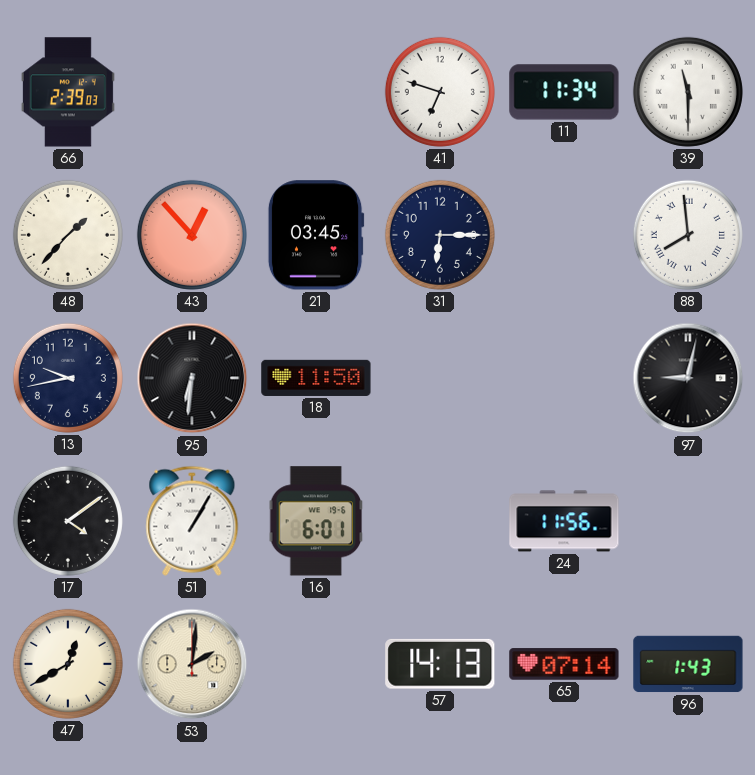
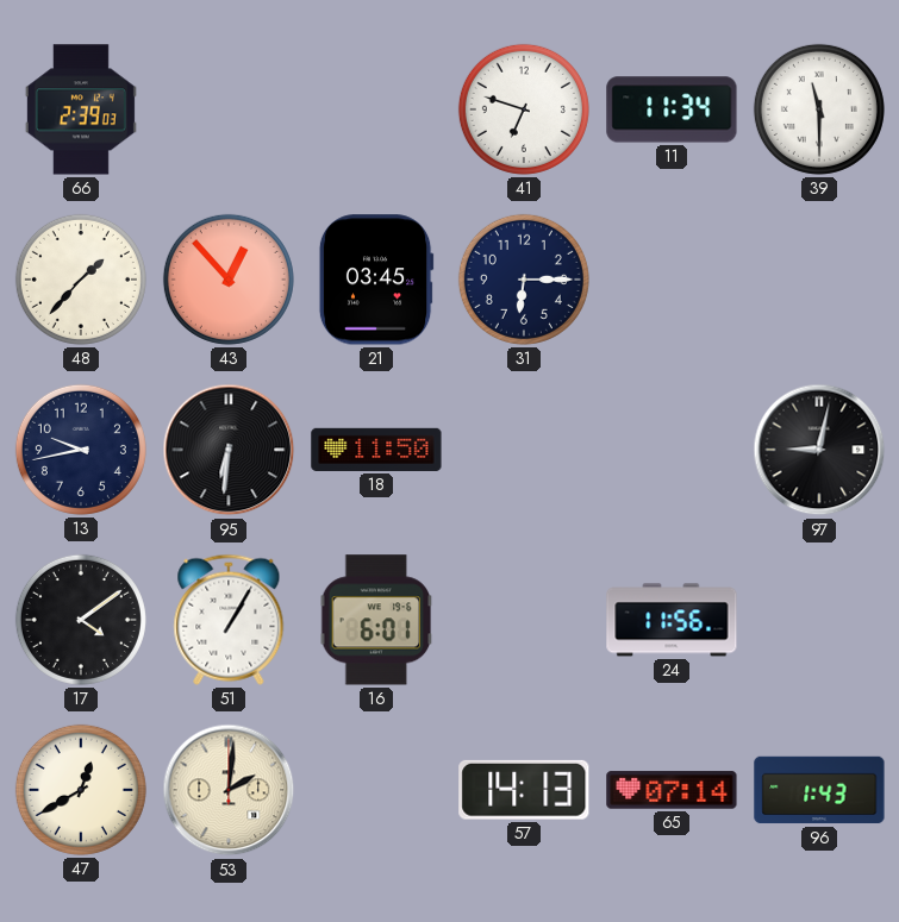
88: 7:59 -> none (688, 235)
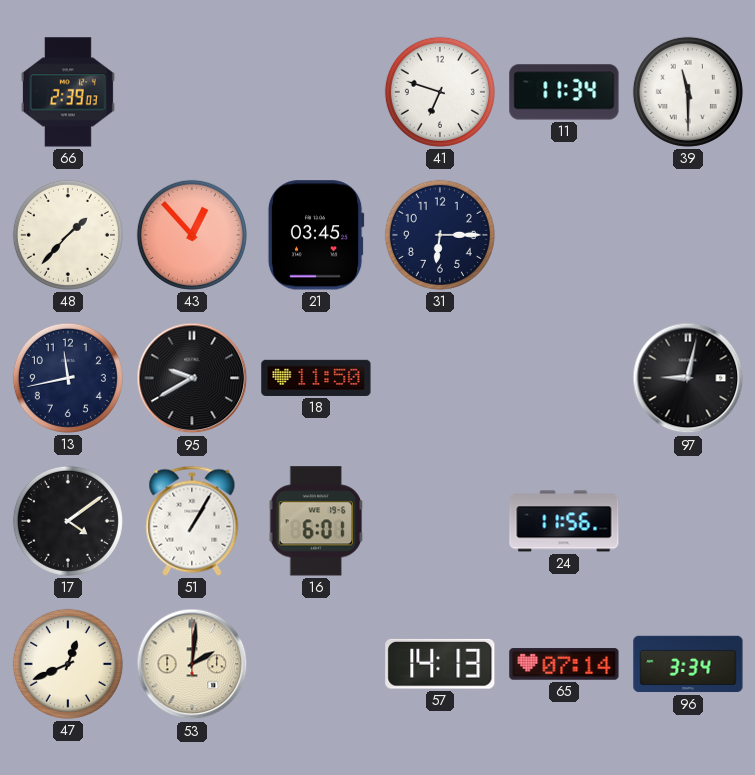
13: 9:43 -> 11:43 (68, 378)
95: 6:31 -> 9:40 (192, 378)
47: 12:40 -> 12:41 (68, 664)
96: 1:43 -> 3:34 (688, 664)
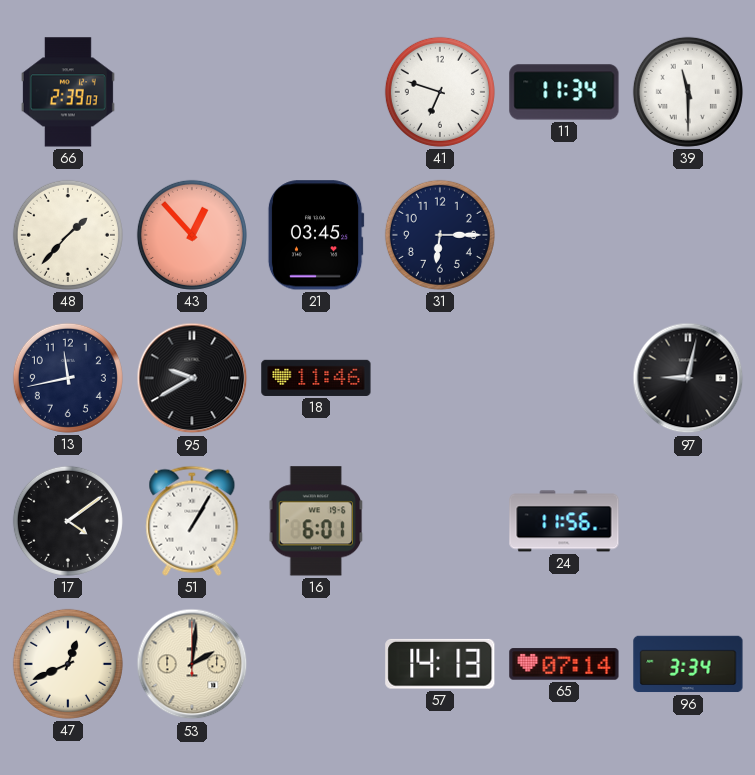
18: 11:50 -> 11:46 (316, 378)
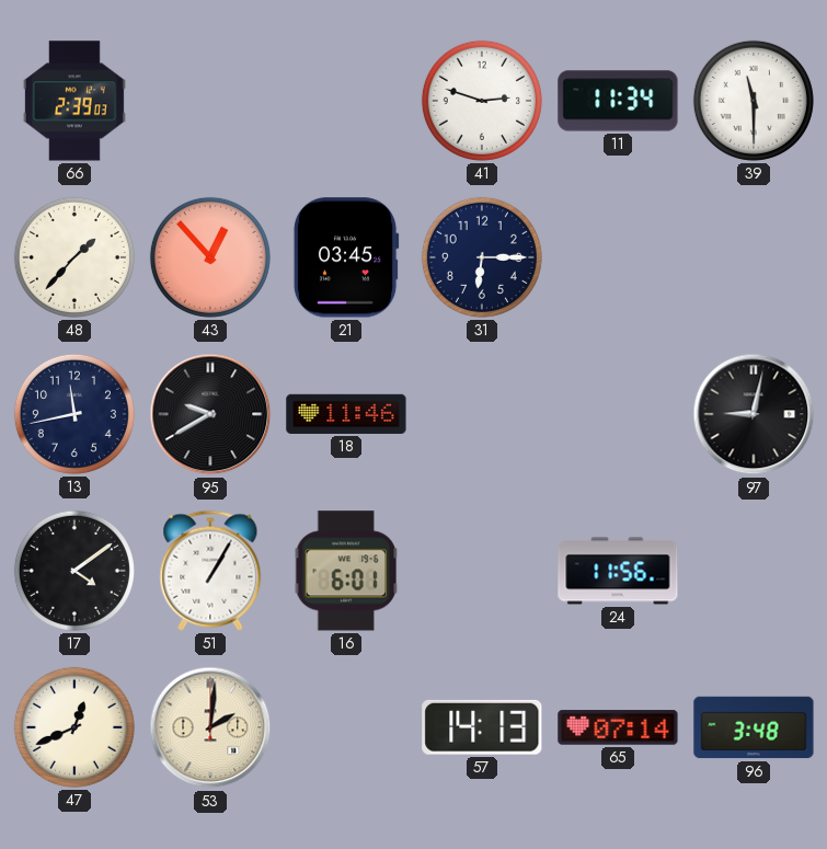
41: 6:48 -> 2:48 (482, 101)
96: 3:34 -> 3:48 (754, 727)
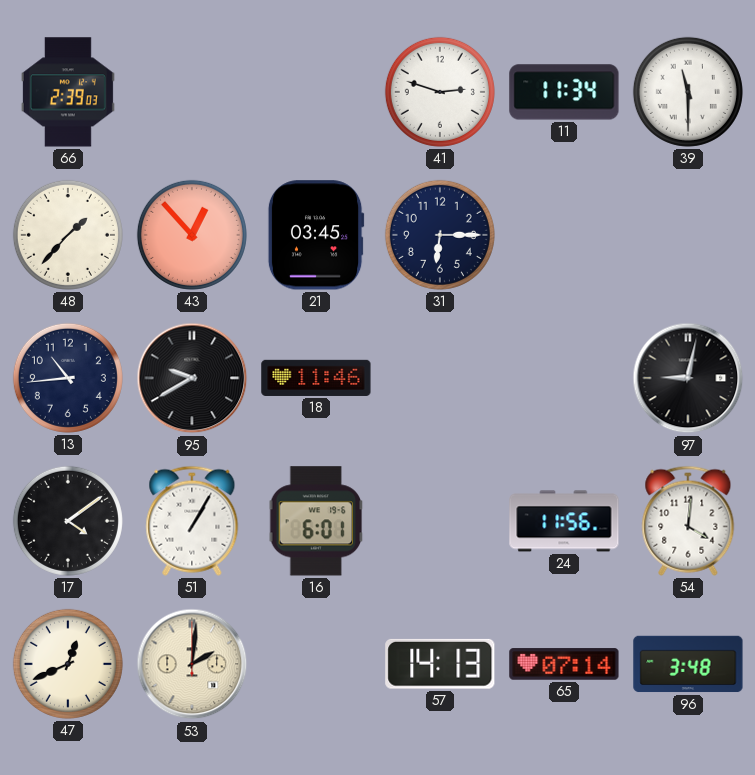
13: 11:43 -> 10:44 (68, 378)
54: none -> 4:01 (688, 521)
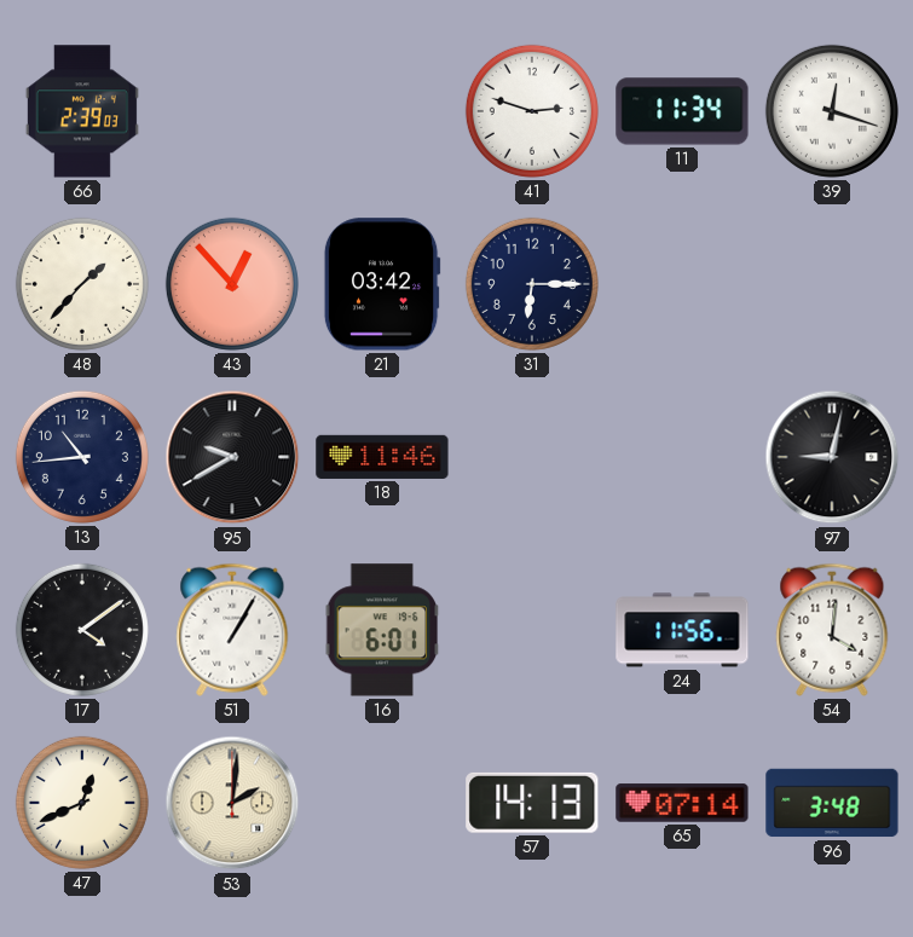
39: 11:30 -> 12:18 (832, 111)
21: 03:45 -> 03:42 (382, 284)
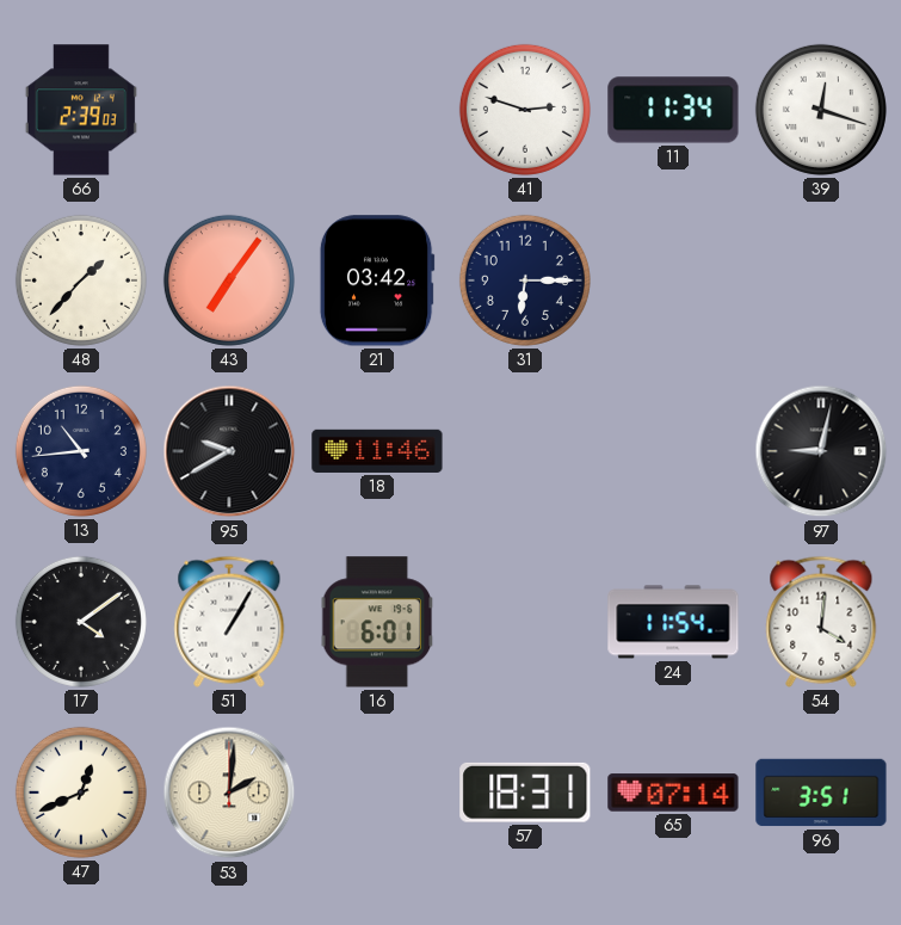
43: 12:53 -> 7:06 (229, 280)
24: 11:56 -> 11:54 (673, 622)
57: 14:13 -> 18:31 (525, 793)
96: 3:48 -> 3:51 (821, 793)
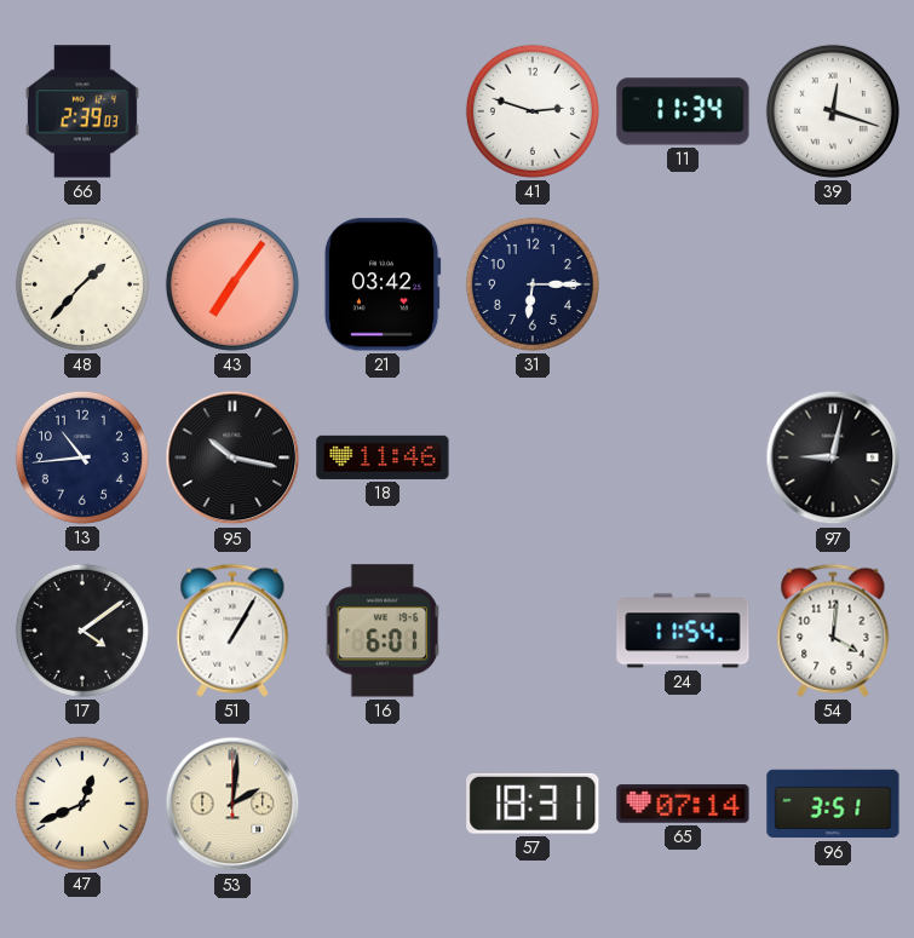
95: 9:40 -> 10:17 (232, 458)
